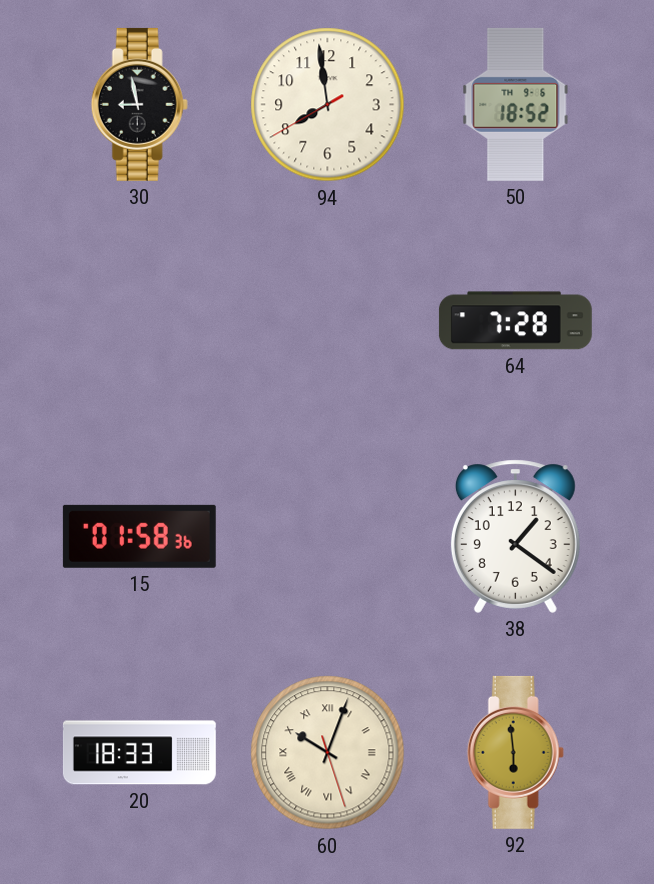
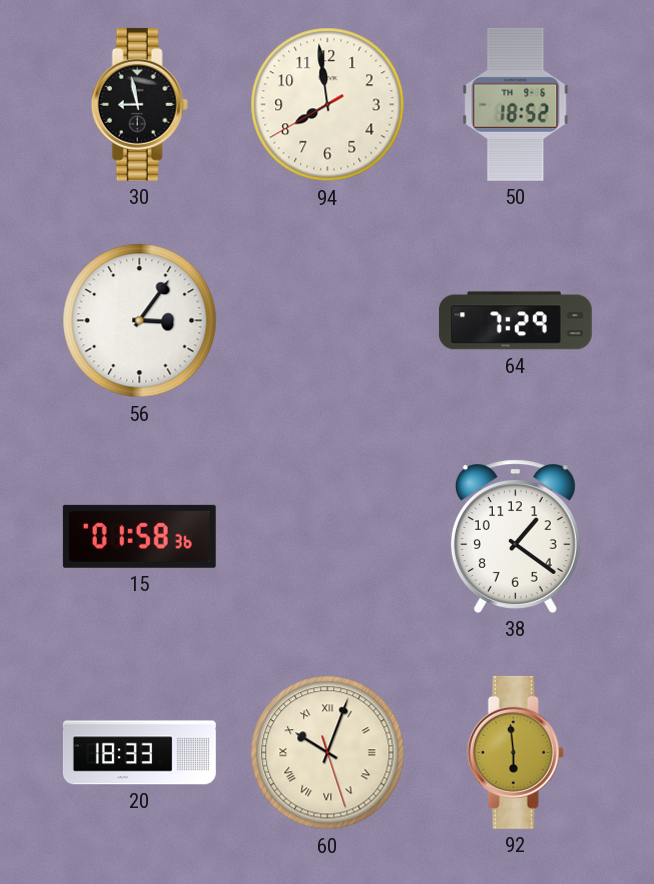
56: none -> 3:06 (140, 321)
64: 7:28 -> 7:29 (515, 321)
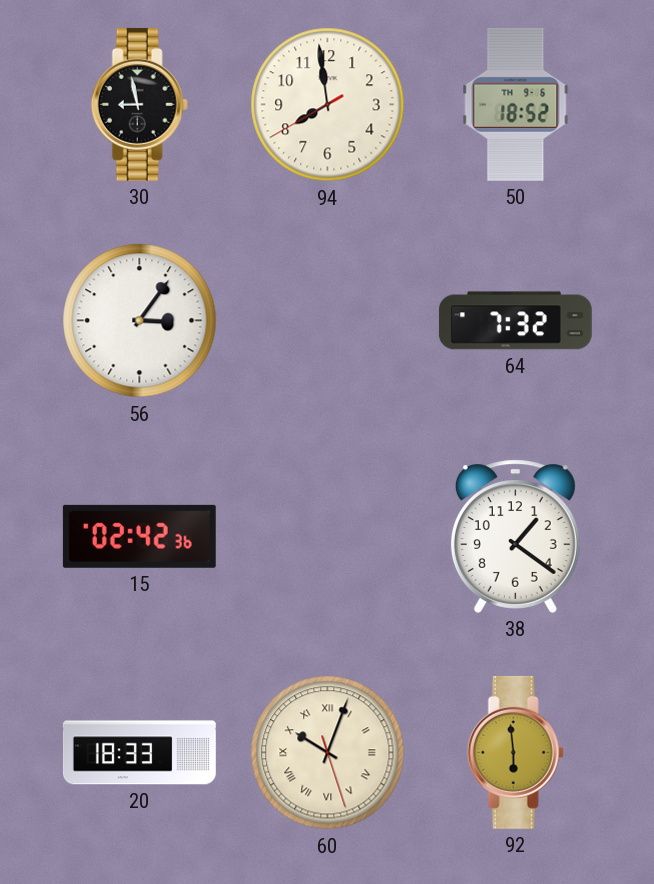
64: 7:29 -> 7:32 (515, 321)
15: 01:58 -> 02:42 (139, 536)
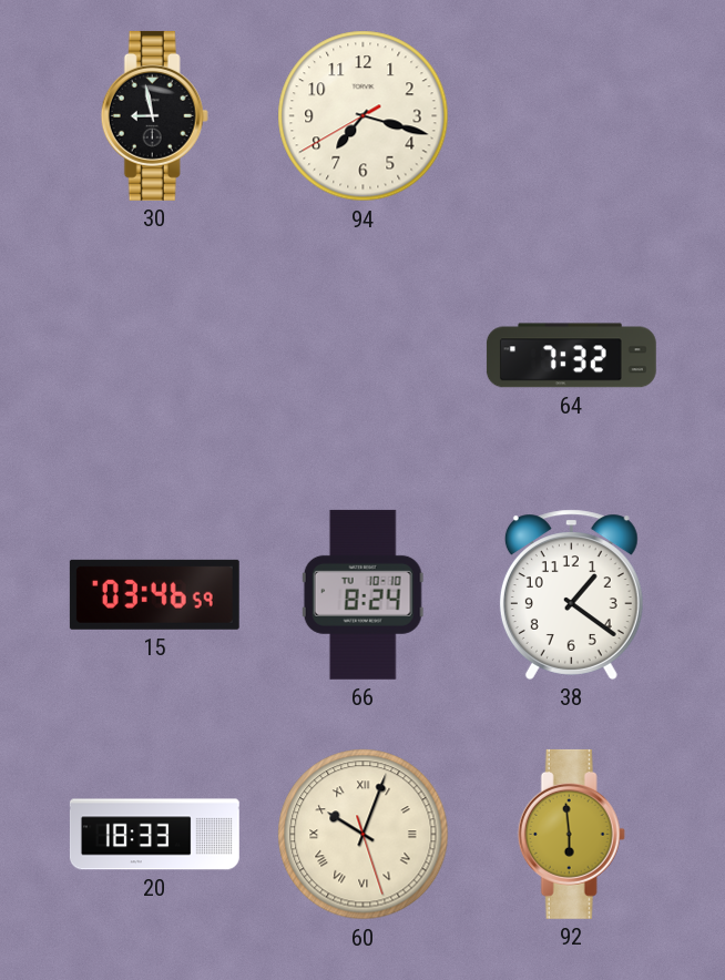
94: 7:58 -> 7:17 (364, 116)
50: 18:52 -> none (516, 104)
56: 3:06 -> none (140, 321)
15: 02:42 -> 03:46 (154, 594)
66: none -> 8:24 (362, 594)
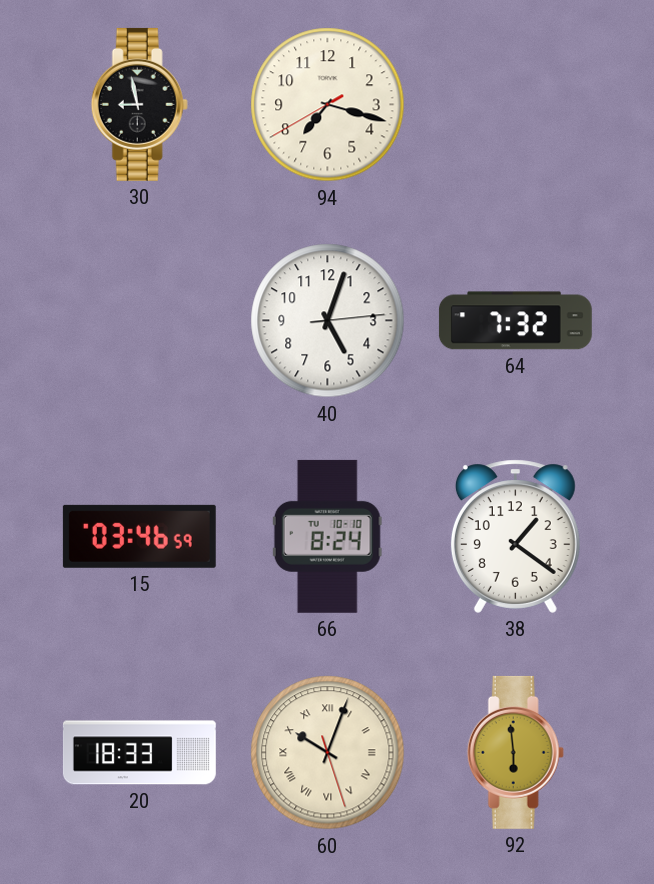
40: none -> 5:03 (328, 321)
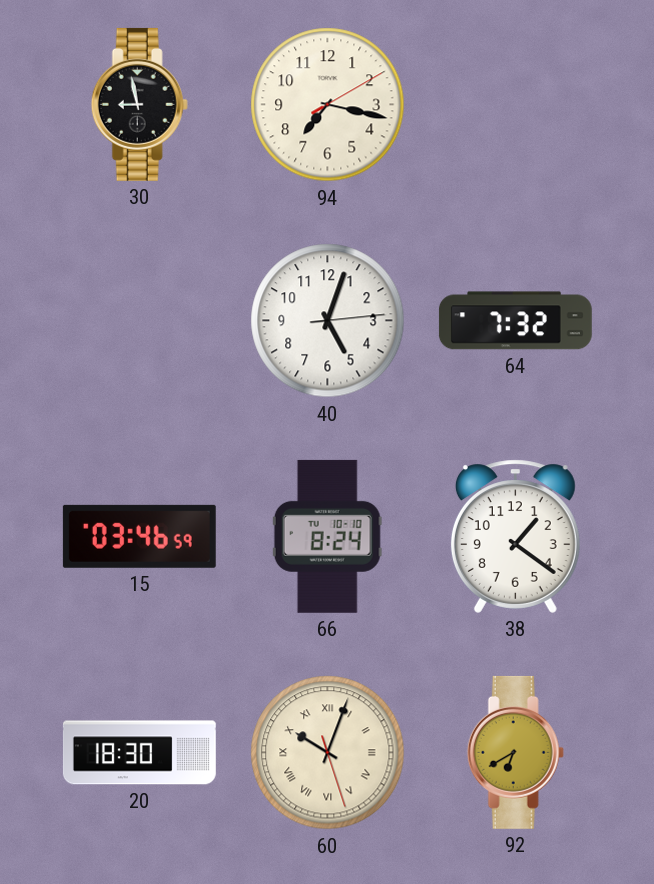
94: 7:17:40 -> 7:17:10 (328, 105)
20: 18:33 -> 18:30 (139, 753)
92: 5:59 -> 6:40 (515, 752)
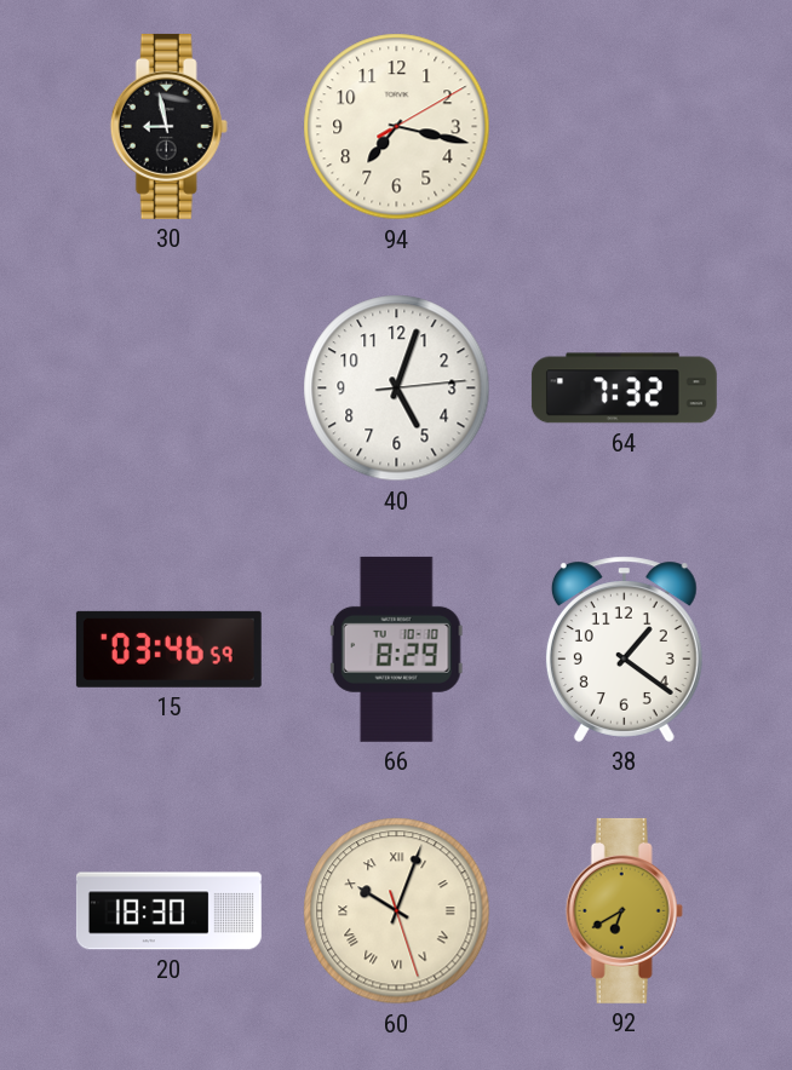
66: 8:24 -> 8:29 (396, 649)
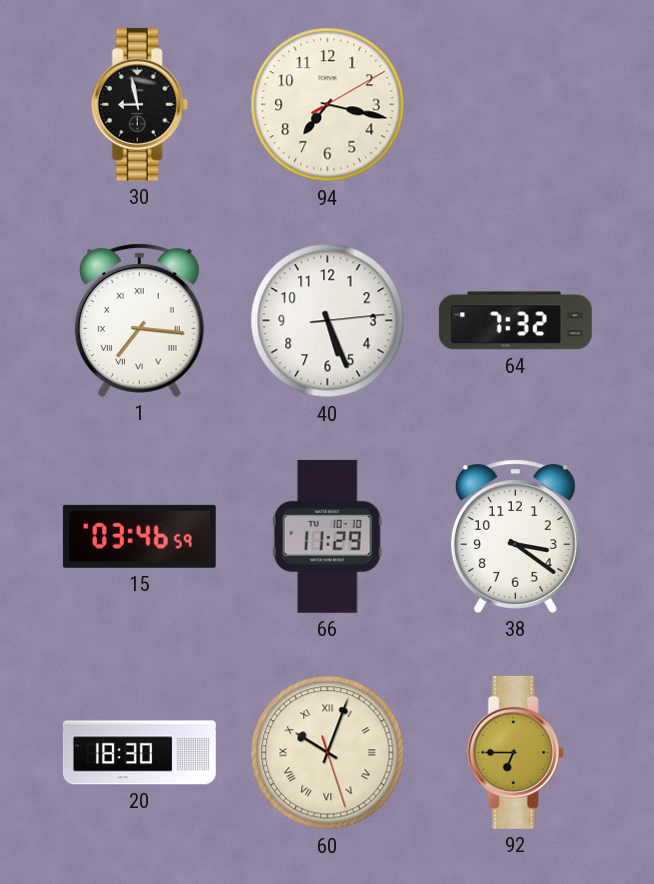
1: none -> 7:16 (139, 320)
40: 5:03 -> 5:26 (328, 321)
66: 8:29 -> 11:29 (327, 536)
38: 1:21 -> 3:21 (515, 536)
92: 6:40 -> 6:45 (515, 752)
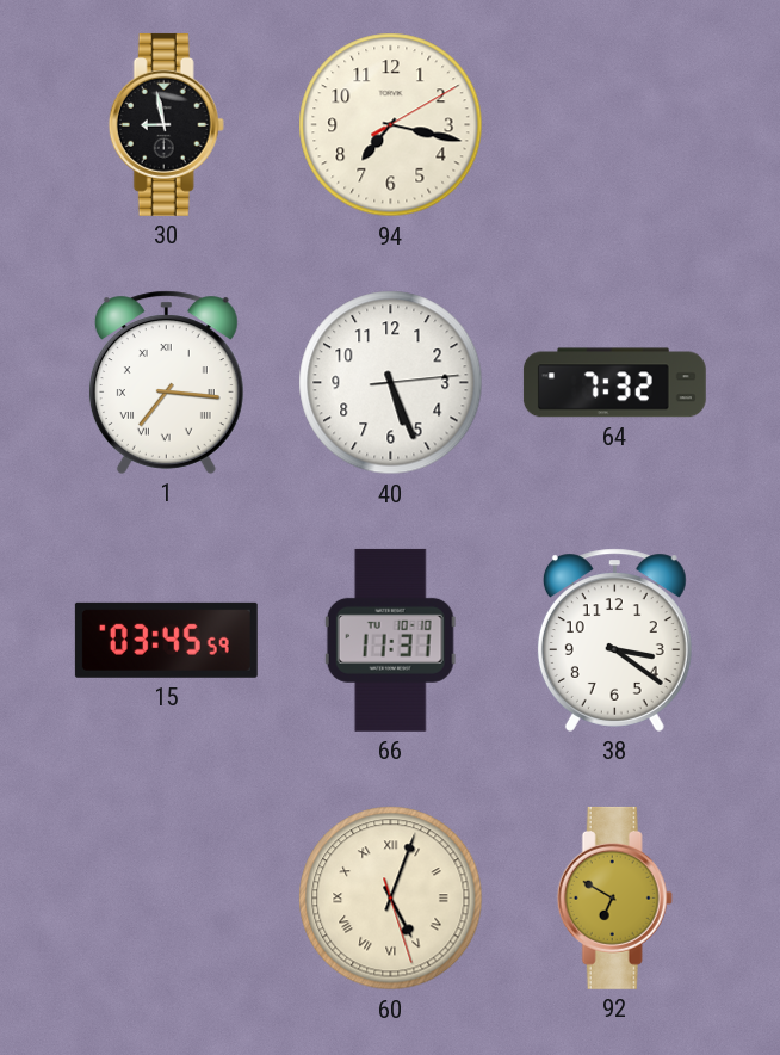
15: 03:46 -> 03:45 (166, 640)
66: 11:29 -> 11:31 (390, 640)
20: 18:30 -> none (139, 753)
60: 10:03 -> 5:03 (391, 899)
92: 6:45 -> 6:50 (614, 897)
